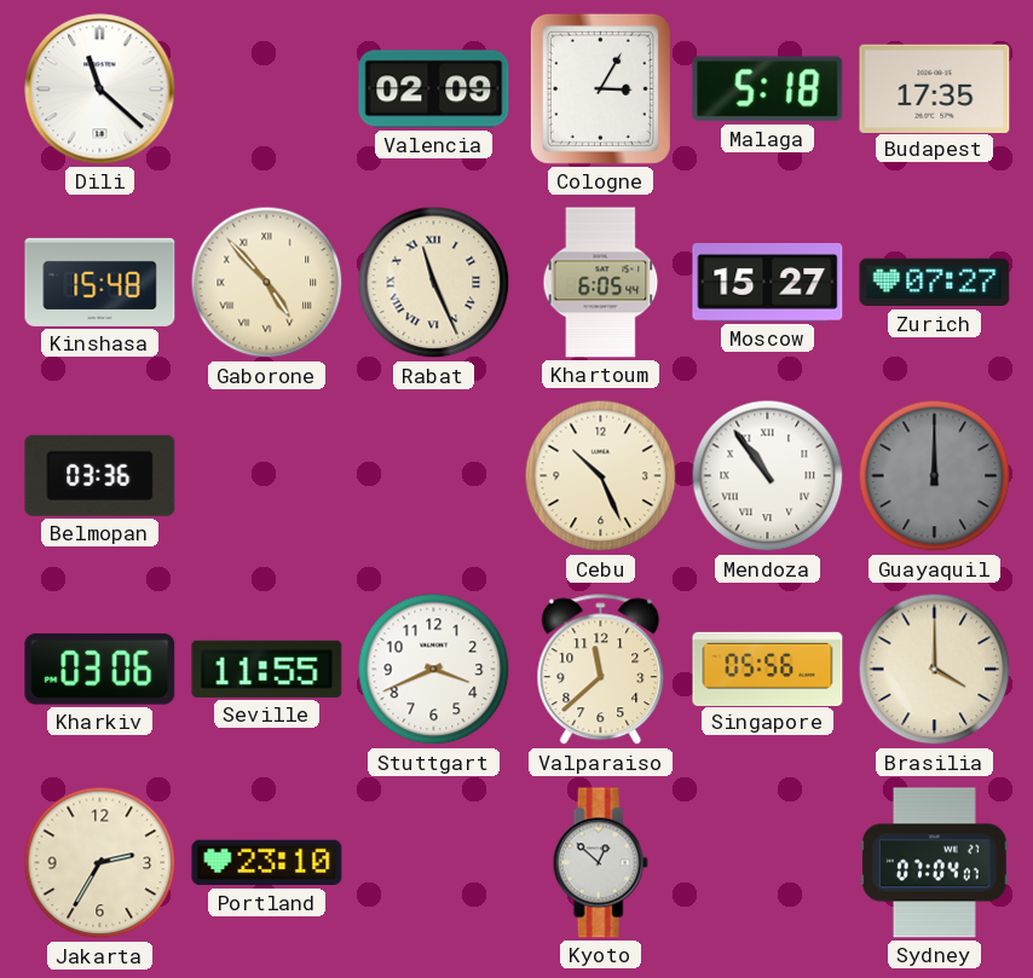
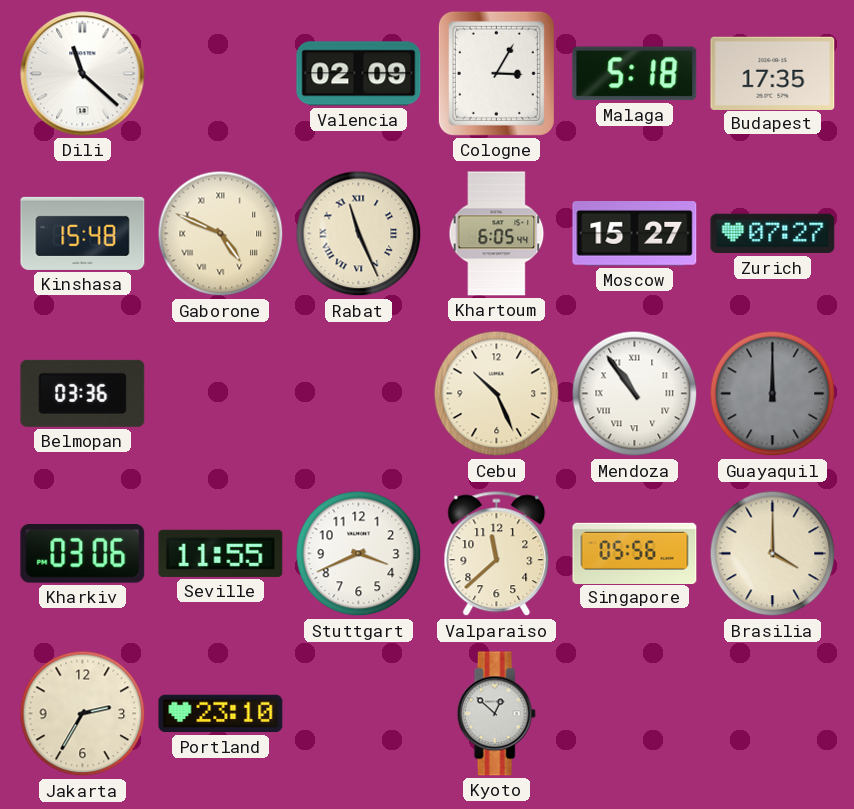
Gaborone: 4:53 -> 4:49 (221, 234)
Sydney: 07:04 -> none (934, 863)
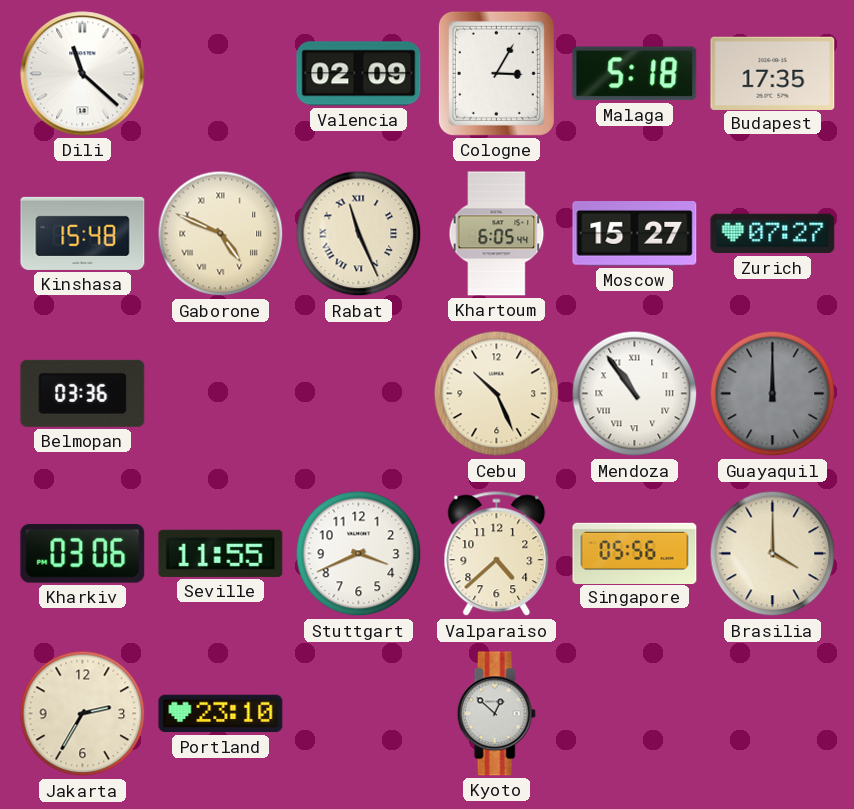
Valparaiso: 11:38 -> 4:38 (497, 554)
